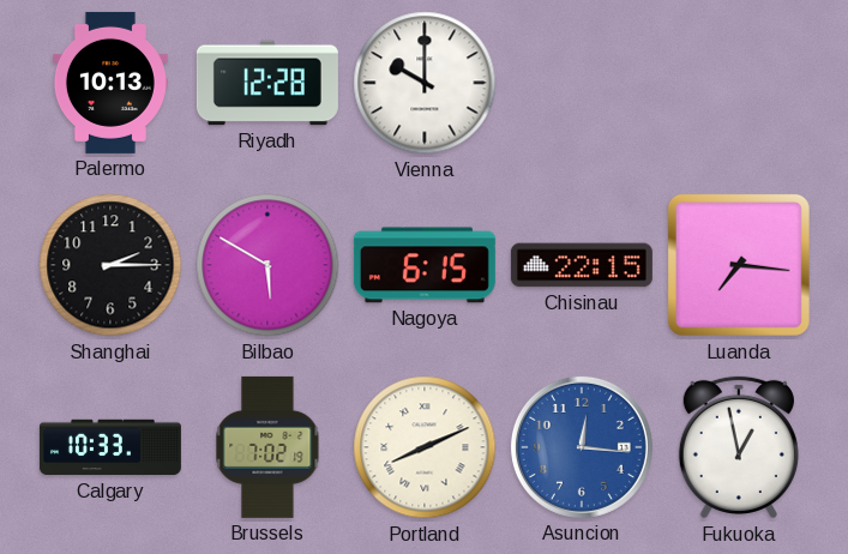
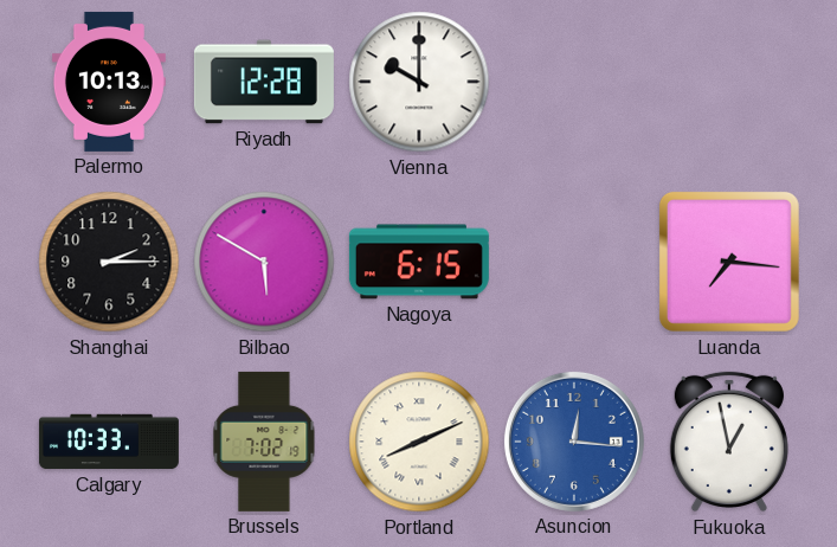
Chisinau: 22:15 -> none (582, 265)
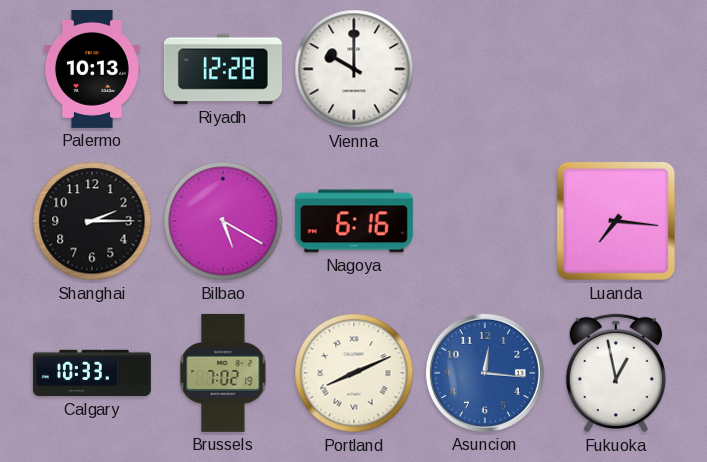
Bilbao: 5:50 -> 5:20 (223, 221)
Nagoya: 6:15 -> 6:16 (354, 221)
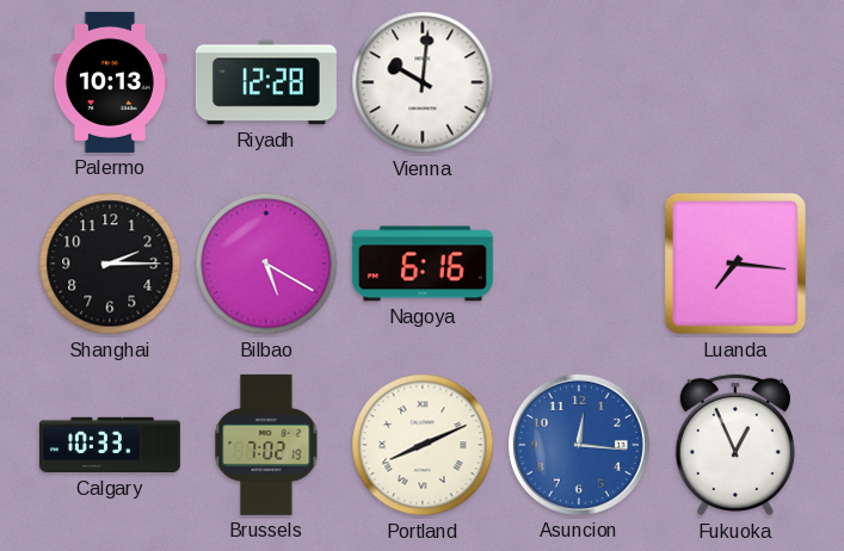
Vienna: 10:00 -> 10:01 (423, 82)
Fukuoka: 12:58 -> 12:56 (735, 445)
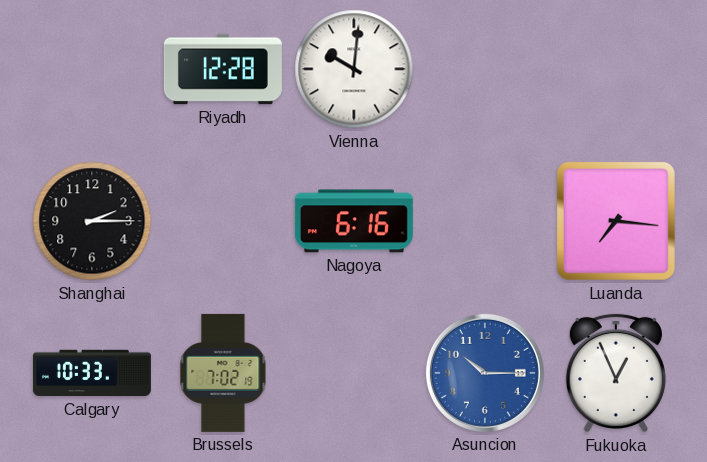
Palermo: 10:13 -> none (110, 82)
Bilbao: 5:20 -> none (266, 264)
Portland: 8:11 -> none (423, 445)
Asuncion: 12:16 -> 10:15 (485, 373)
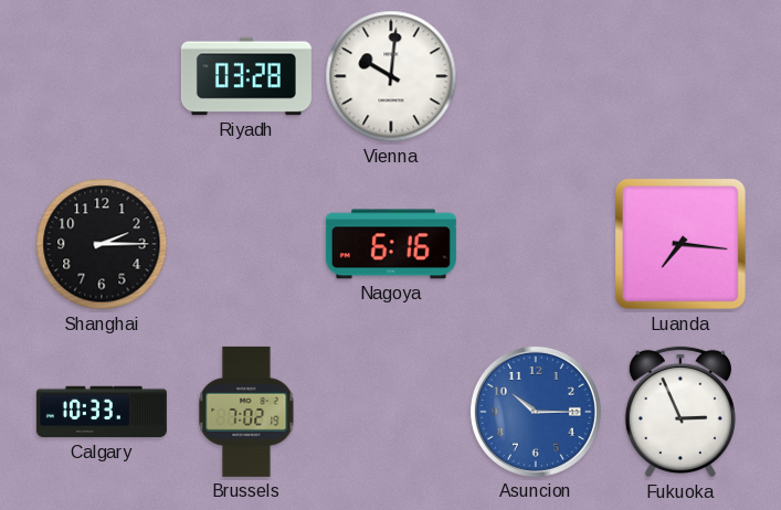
Riyadh: 12:28 -> 03:28 (246, 76)
Fukuoka: 12:56 -> 2:56 (680, 412)
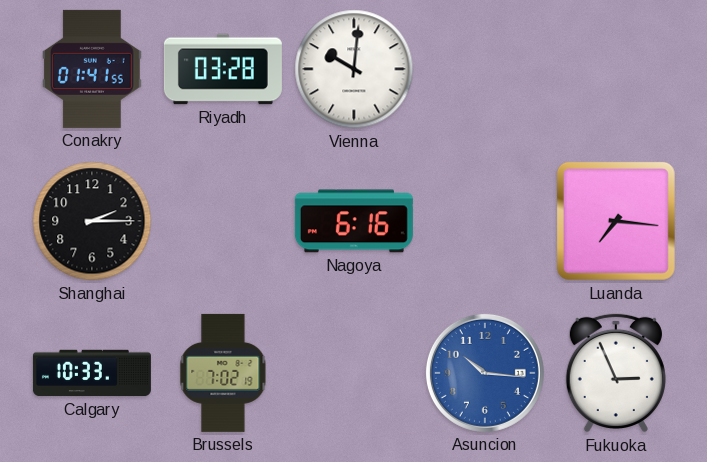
Conakry: none -> 01:41 (92, 69)
Asuncion: 10:15 -> 10:16 (485, 373)
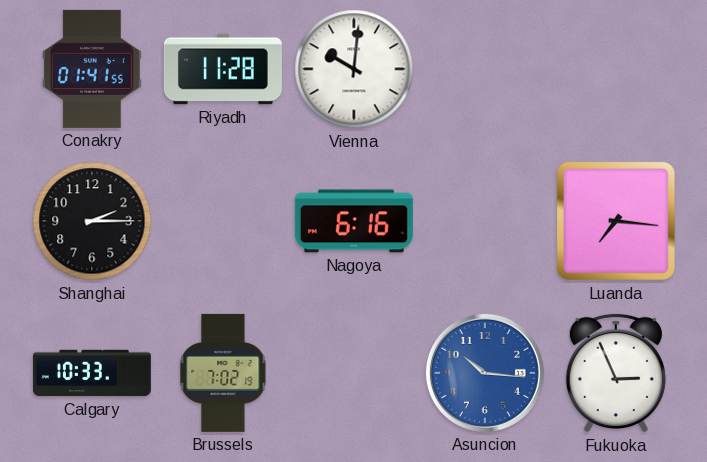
Riyadh: 03:28 -> 11:28 (223, 69)
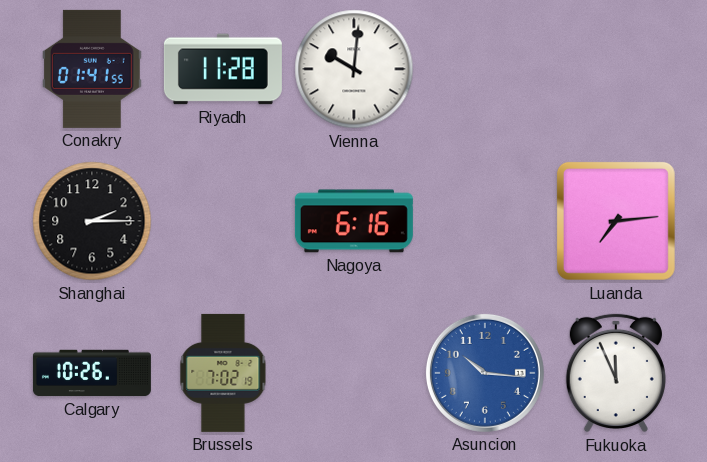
Luanda: 7:16 -> 7:14 (616, 221)
Calgary: 10:33 -> 10:26 (92, 373)
Fukuoka: 2:56 -> 11:56 (616, 373)
